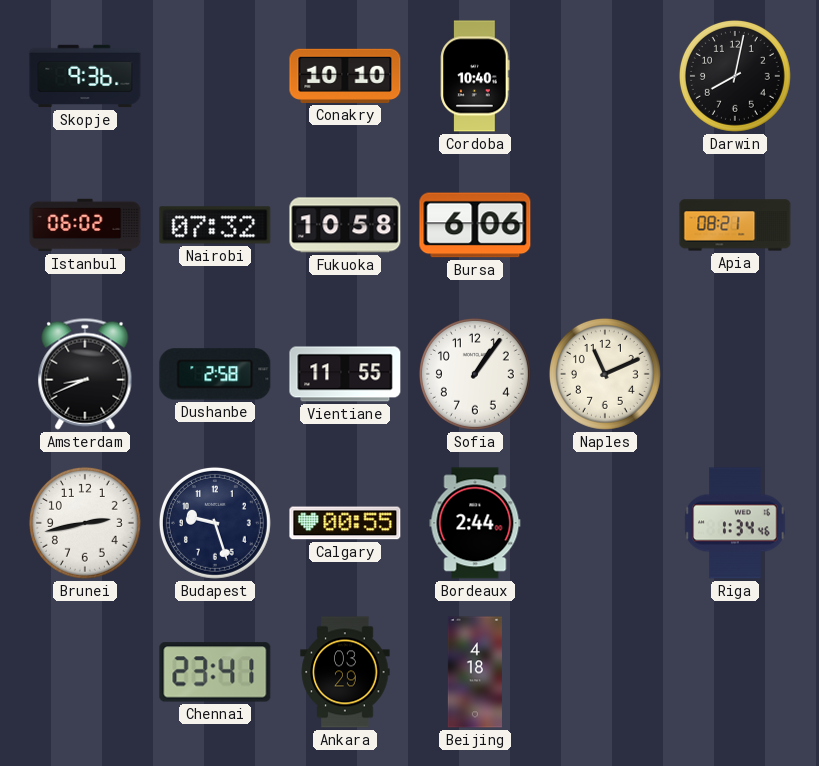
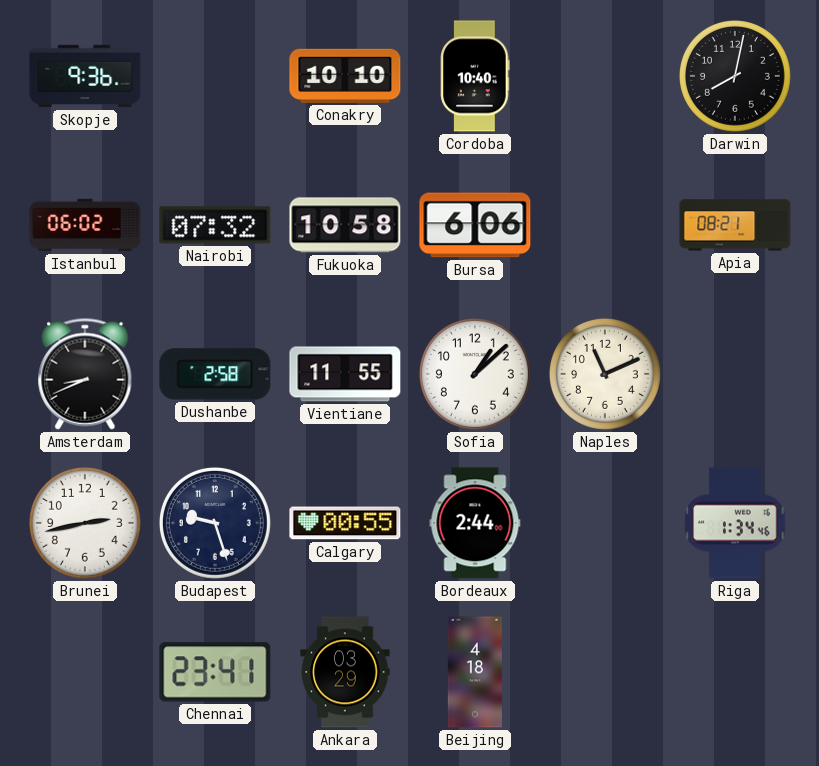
Sofia: 1:06 -> 1:08 (475, 374)
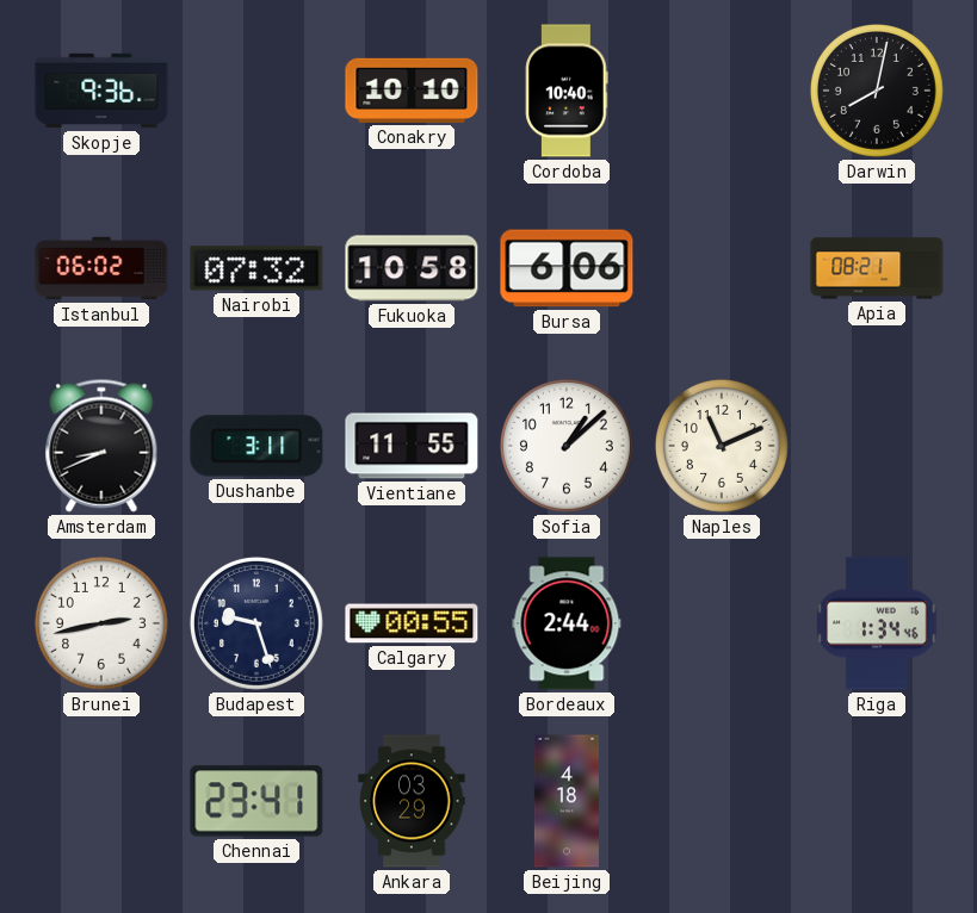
Dushanbe: 2:58 -> 3:11 (256, 446)
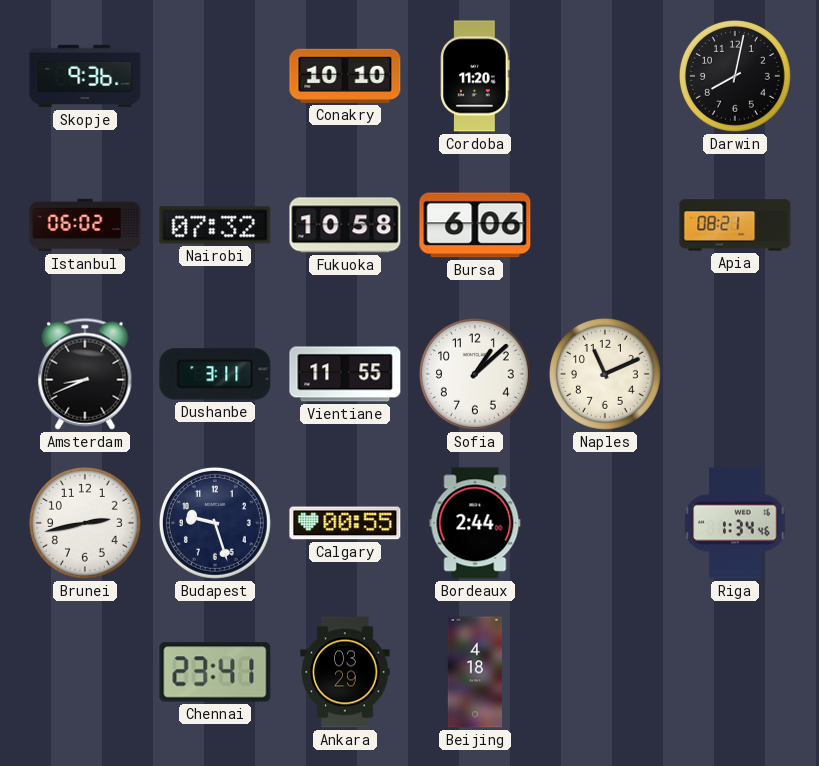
Cordoba: 10:40 -> 11:20 (475, 76)
